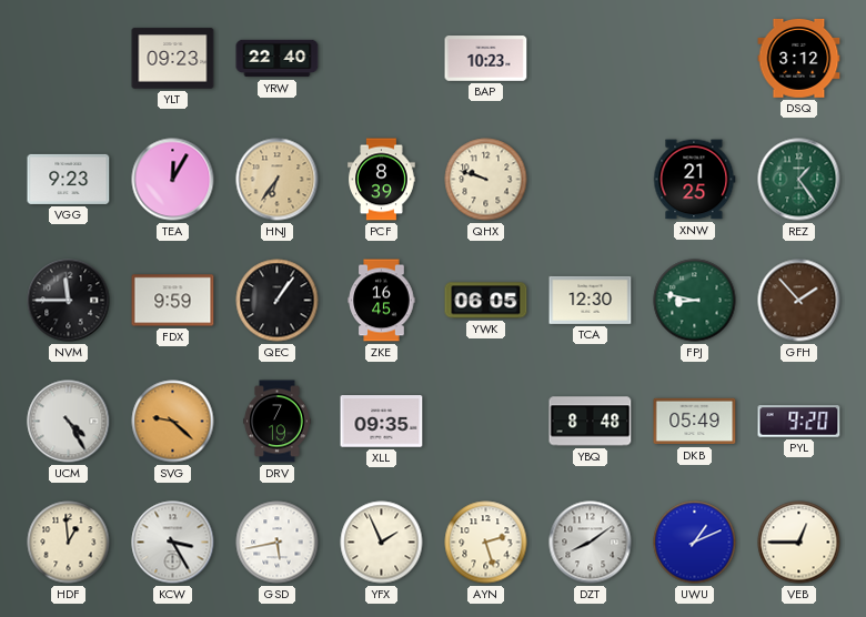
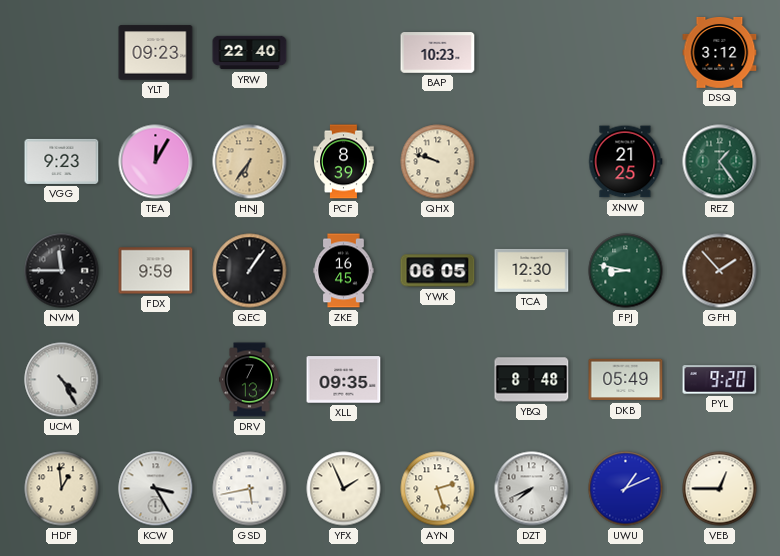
SVG: 9:22 -> none (173, 422)
DRV: 7:19 -> 7:13 (250, 380)
DZT: 8:09 -> 7:41 (532, 489)
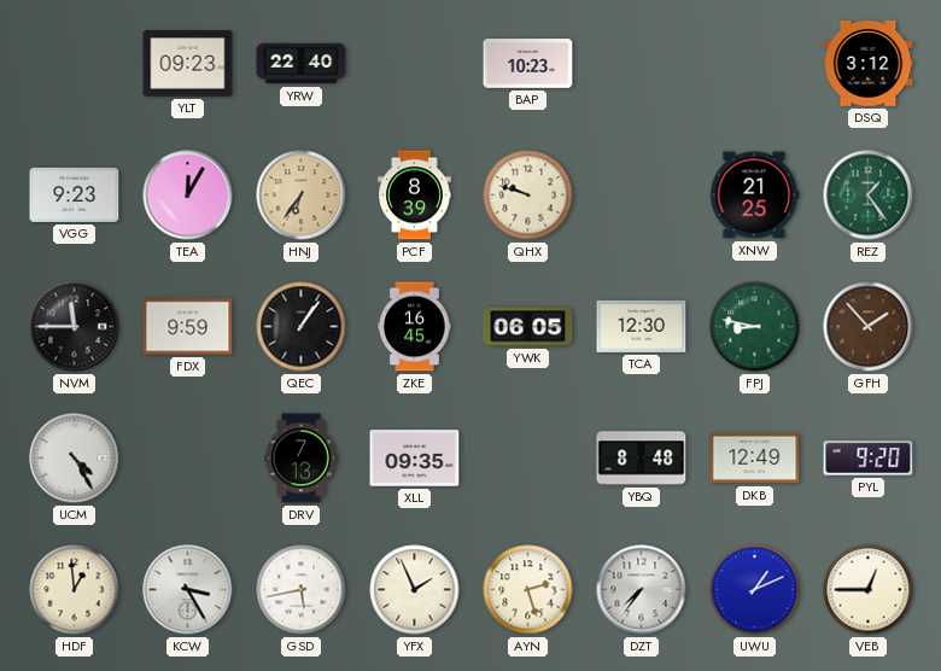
DKB: 05:49 -> 12:49 (755, 459)
DZT: 7:41 -> 7:36 (642, 590)
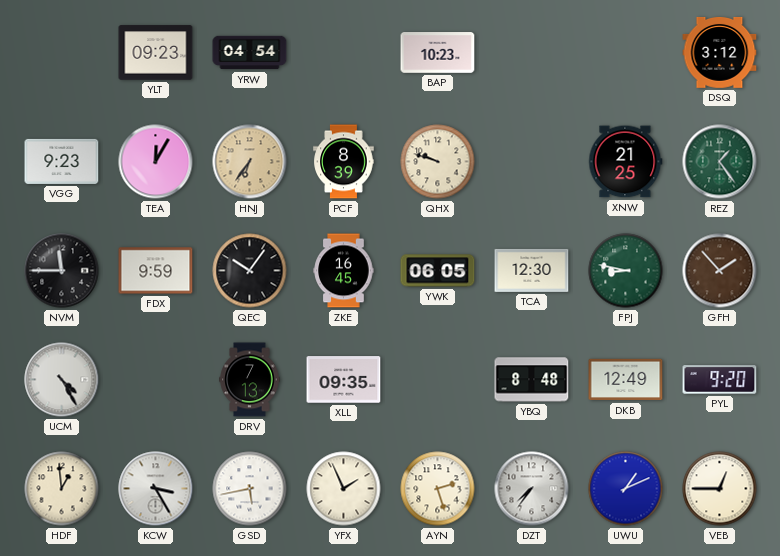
YRW: 22:40 -> 04:54 (250, 53)
QEC: 1:06 -> 10:06 (250, 271)
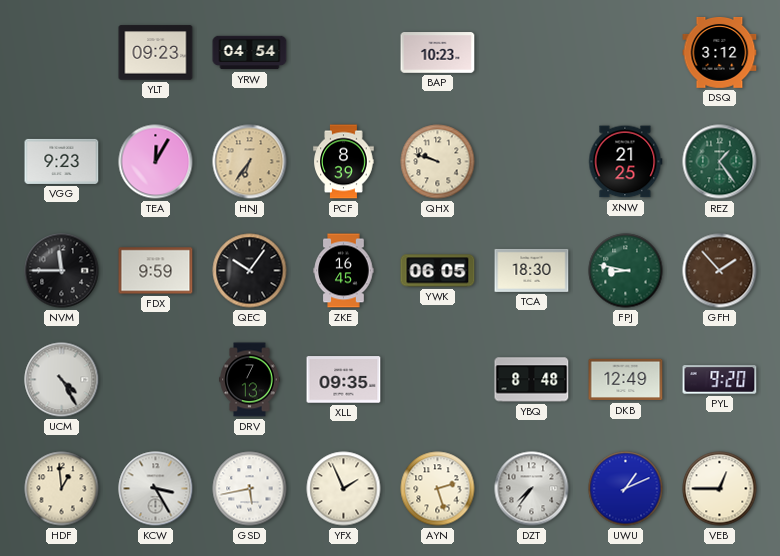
TCA: 12:30 -> 18:30 (532, 270)
